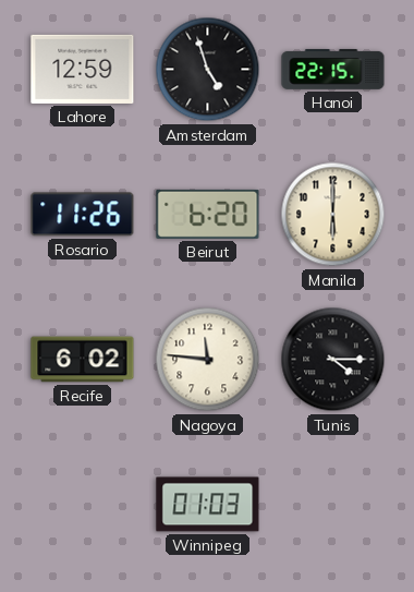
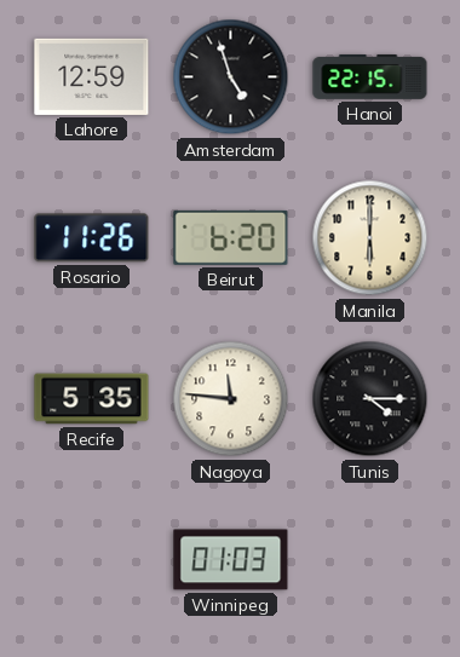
Recife: 6:02 -> 5:35 (92, 399)
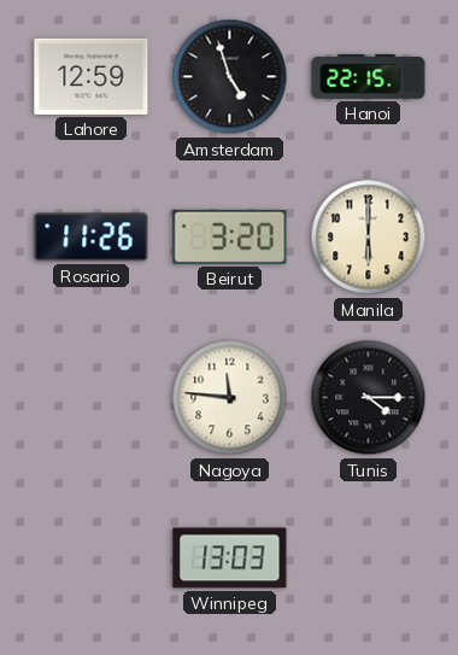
Beirut: 6:20 -> 3:20 (230, 236)
Recife: 5:35 -> none (92, 399)
Winnipeg: 01:03 -> 13:03 (230, 558)
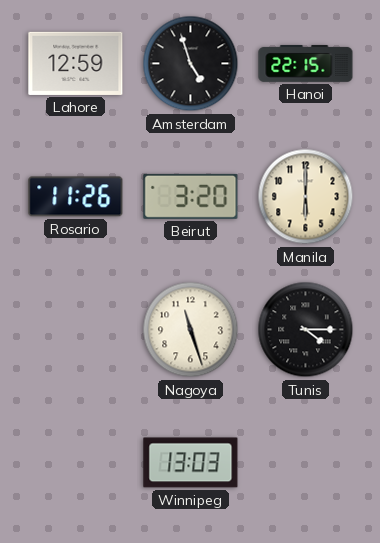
Nagoya: 11:46 -> 11:27 (191, 330)
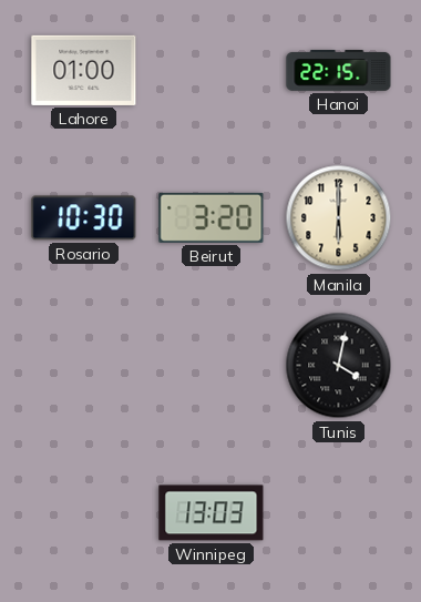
Lahore: 12:59 -> 01:00 (84, 70)
Amsterdam: 4:57 -> none (191, 64)
Rosario: 11:26 -> 10:30 (84, 218)
Nagoya: 11:27 -> none (191, 330)
Tunis: 4:15 -> 4:02 (339, 366)
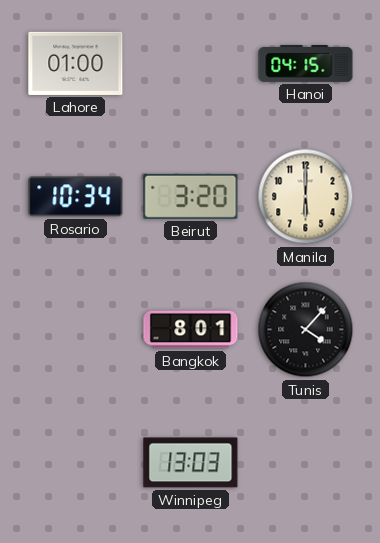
Hanoi: 22:15 -> 04:15 (306, 63)
Rosario: 10:30 -> 10:34 (76, 197)
Bangkok: none -> 8:01 (191, 330)
Tunis: 4:02 -> 4:07 (306, 330)
